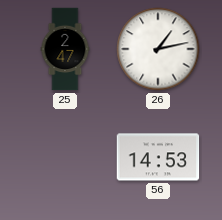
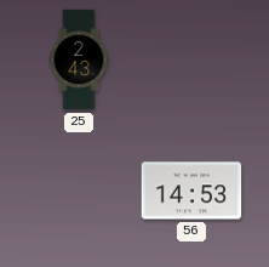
25: 2:47 -> 2:43 (79, 59)
26: 1:13 -> none (158, 49)
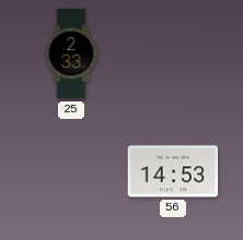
25: 2:43 -> 2:33 (71, 53)
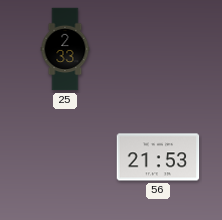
56: 14:53 -> 21:53 (158, 157)
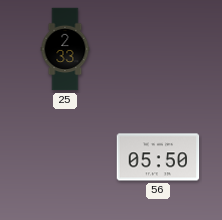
56: 21:53 -> 05:50 (158, 157)
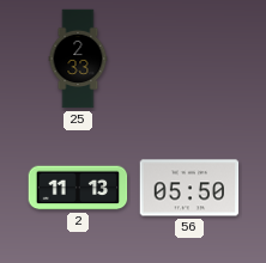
2: none -> 11:13 (78, 188)
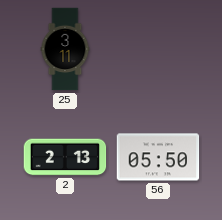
25: 2:33 -> 3:11 (65, 49)
2: 11:13 -> 2:13 (65, 157)
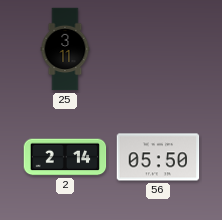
2: 2:13 -> 2:14 (65, 157)
